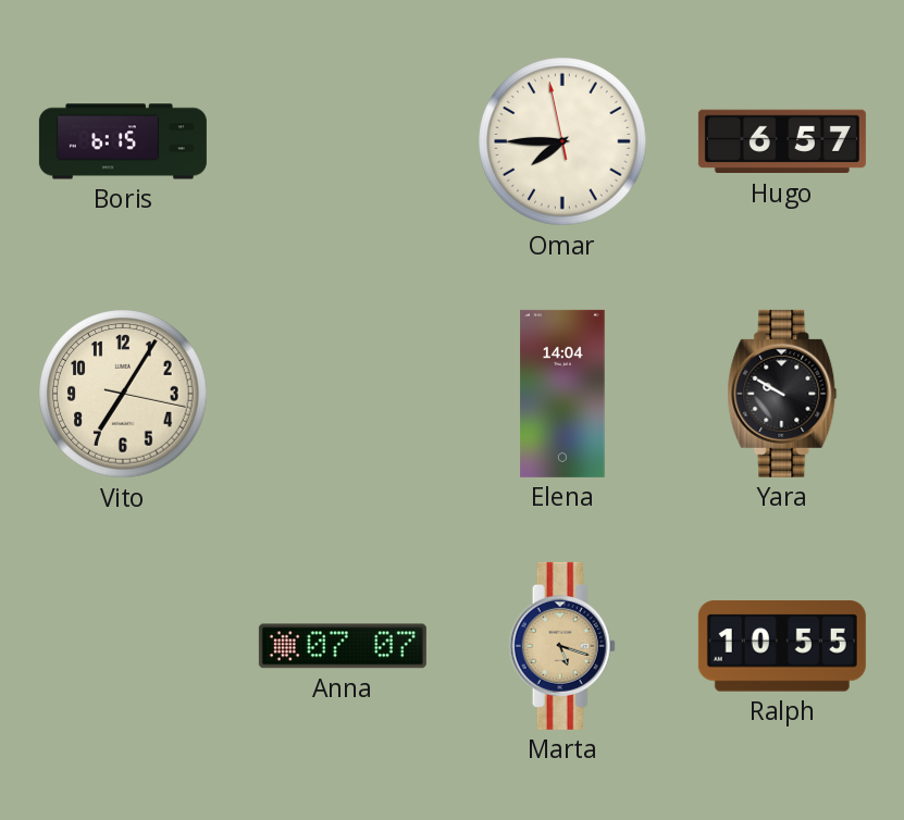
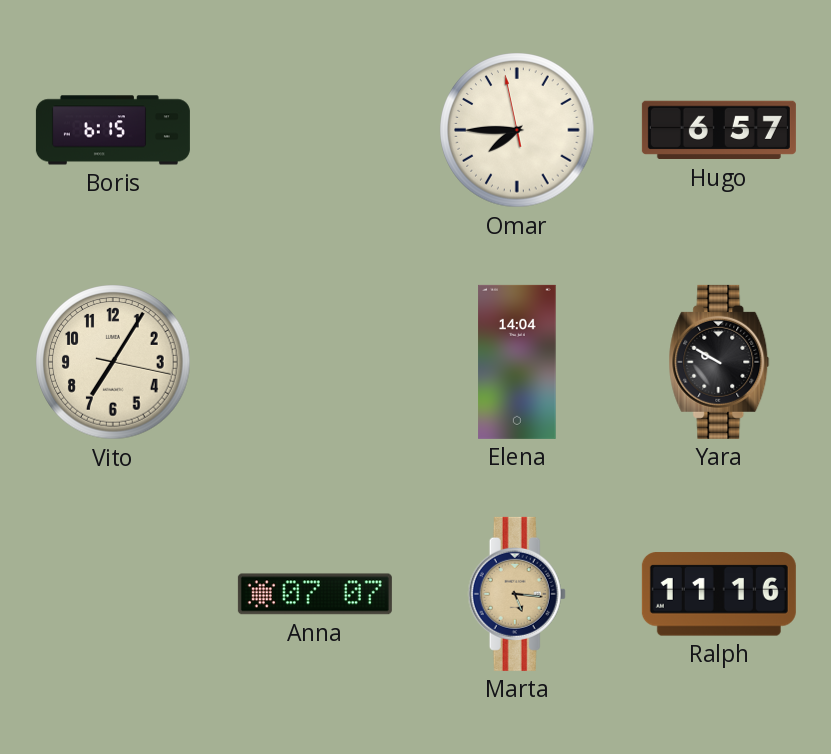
Marta: 5:18 -> 5:16 (517, 594)
Ralph: 10:55 -> 11:16 (719, 594)
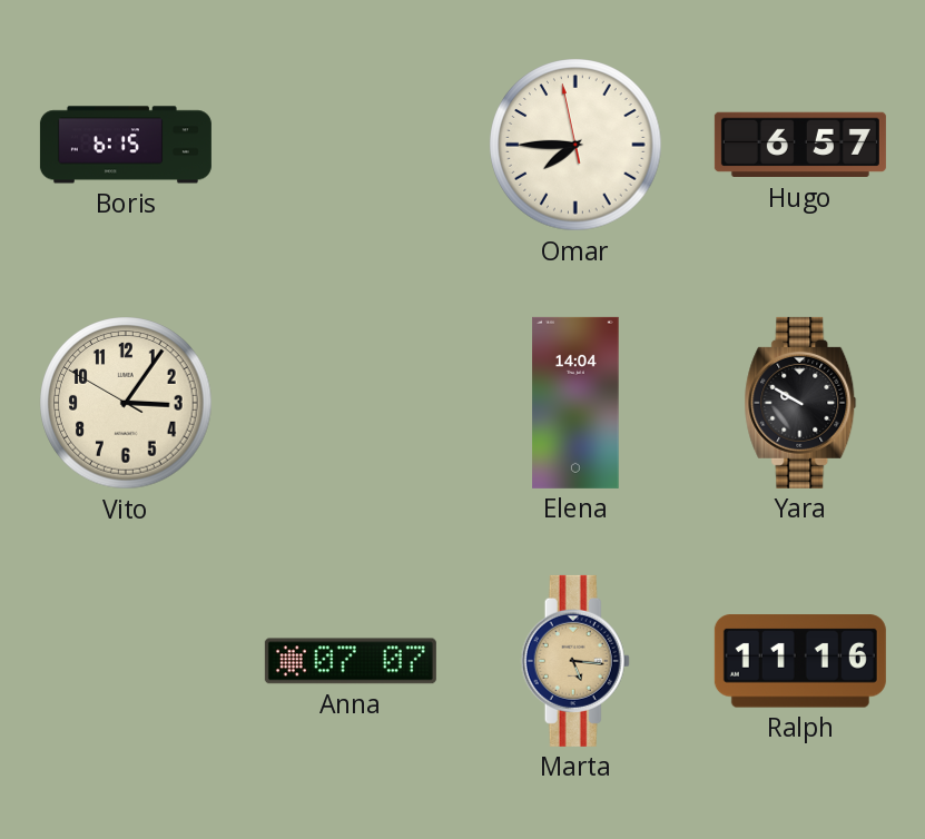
Vito: 7:05 -> 3:05 (126, 403)
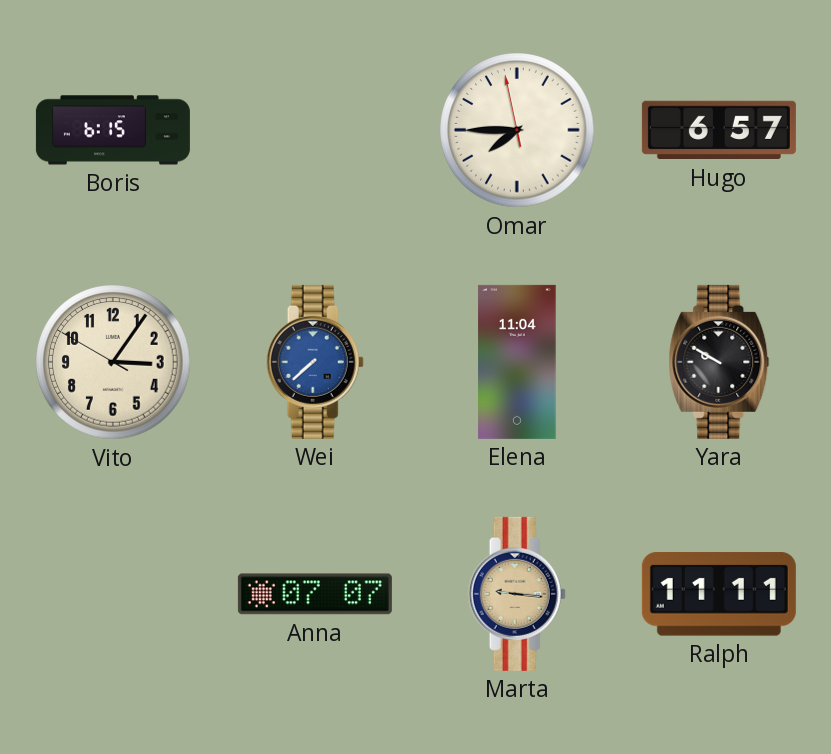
Wei: none -> 7:38 (315, 362)
Elena: 14:04 -> 11:04 (517, 362)
Marta: 5:16 -> 9:16 (517, 594)
Ralph: 11:16 -> 11:11 (719, 594)
